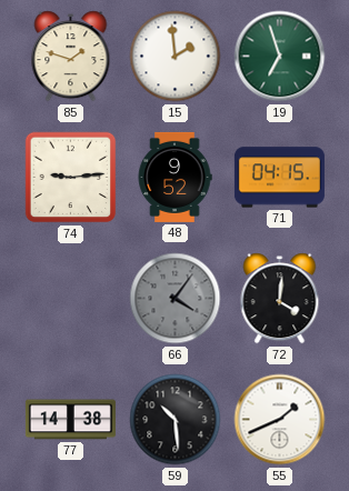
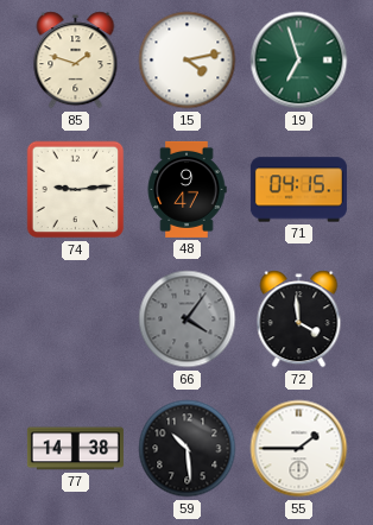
15: 1:59 -> 4:13 (188, 61)
48: 9:52 -> 9:47 (186, 189)
72: 4:01 -> 3:59 (299, 320)
55: 1:41 -> 1:45 (299, 449)
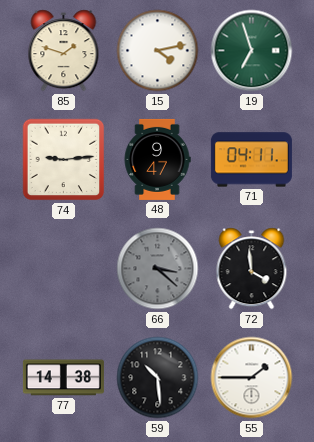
71: 04:15 -> 04:11 (251, 160)
66: 4:06 -> 3:22 (158, 269)
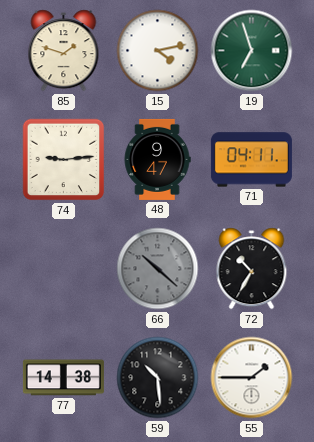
66: 3:22 -> 10:22 (158, 269)
72: 3:59 -> 10:35 (252, 269)
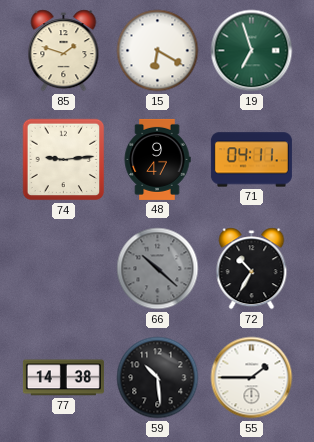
15: 4:13 -> 6:20 (158, 51)
